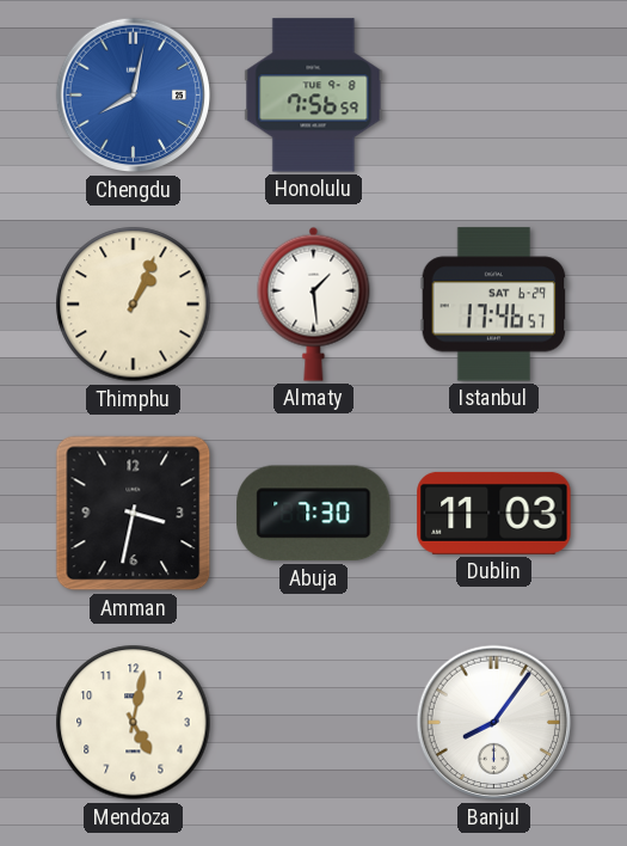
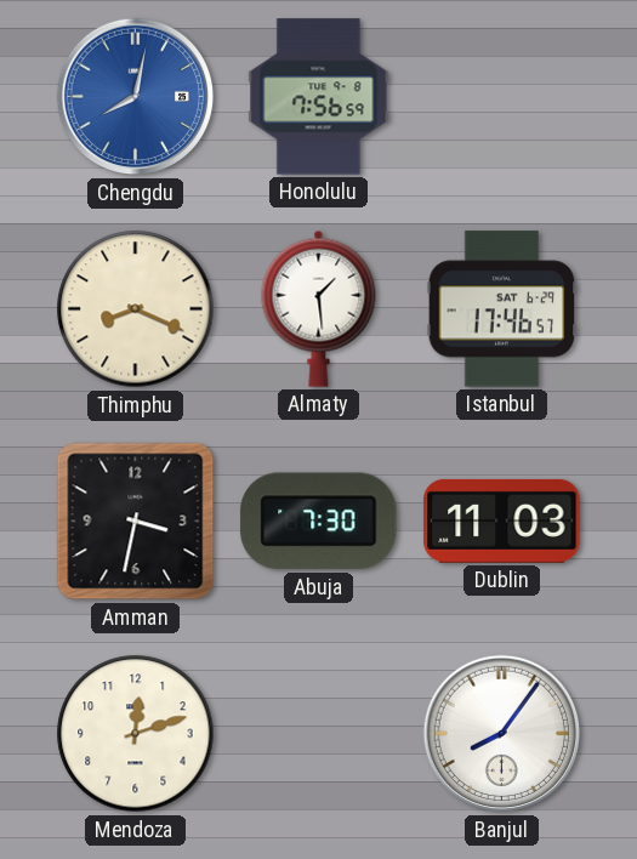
Thimphu: 1:04 -> 8:19 (136, 309)
Mendoza: 5:02 -> 12:12 (136, 734)
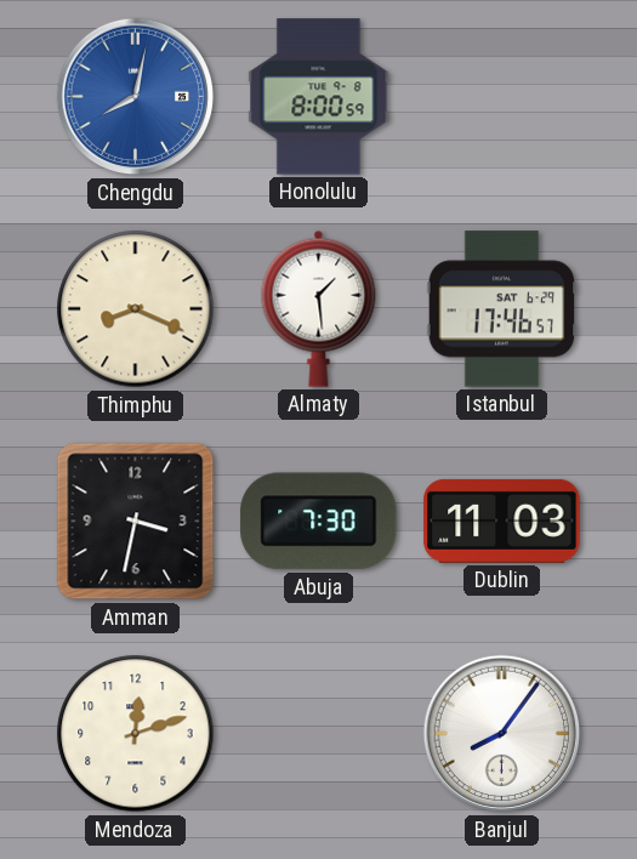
Honolulu: 7:56 -> 8:00 (319, 97)
